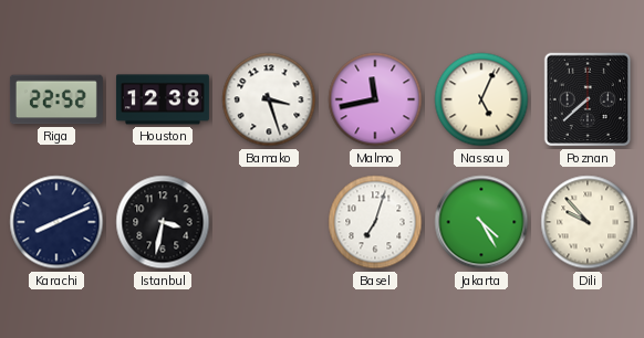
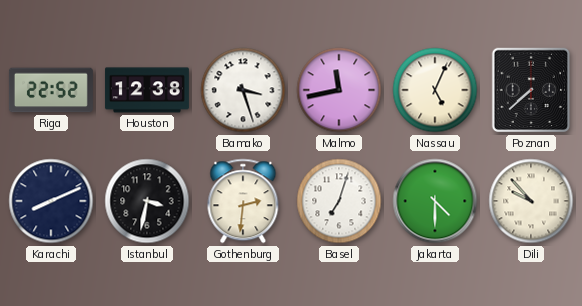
Gothenburg: none -> 2:31 (243, 201)
Jakarta: 4:25 -> 4:30 (435, 201)
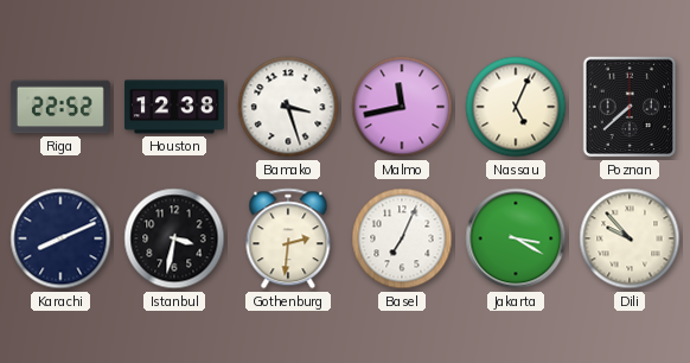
Basel: 7:03 -> 7:04 (402, 238)
Jakarta: 4:30 -> 3:20 (516, 238)
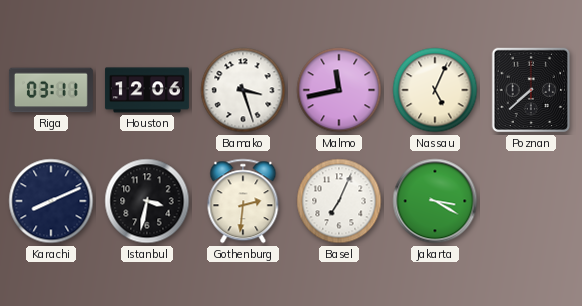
Riga: 22:52 -> 03:11 (51, 90)
Houston: 12:38 -> 12:06 (147, 90)
Dili: 9:53 -> none (630, 238)
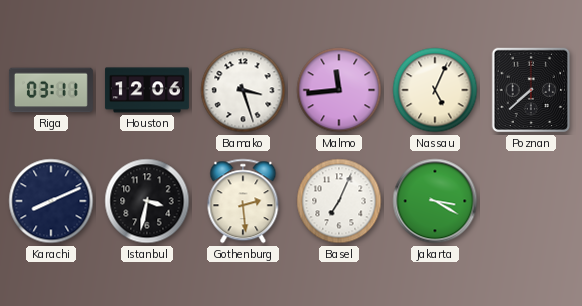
Malmo: 11:43 -> 11:44 (339, 90)
Gothenburg: 2:31 -> 2:29 (243, 201)
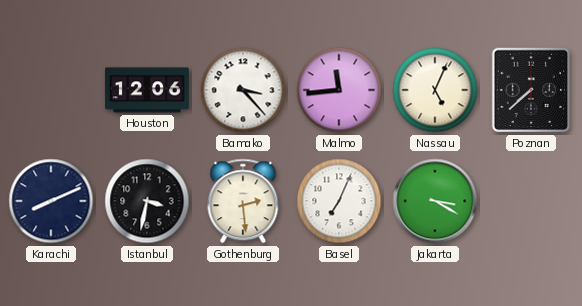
Riga: 03:11 -> none (51, 90)
Bamako: 3:27 -> 3:23 (243, 90)
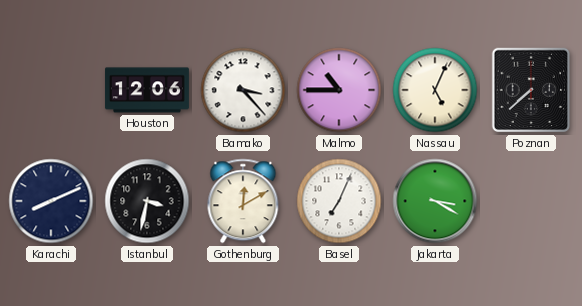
Malmo: 11:44 -> 10:45 (339, 90)
Gothenburg: 2:29 -> 12:10 (243, 201)
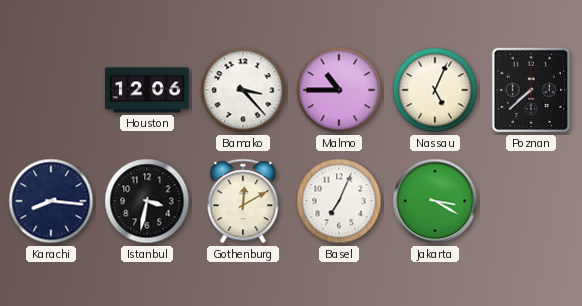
Karachi: 8:11 -> 8:16 (51, 201)
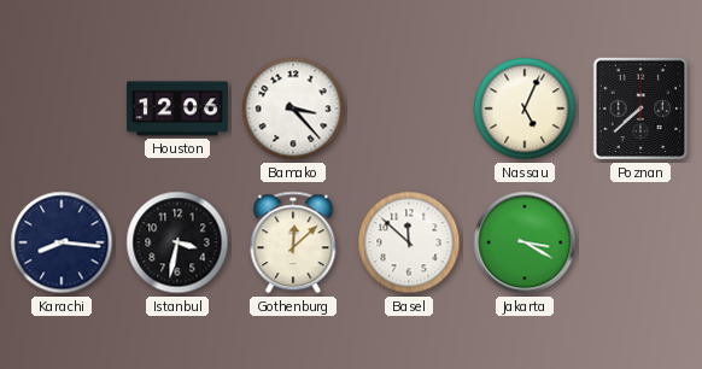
Malmo: 10:45 -> none (339, 90)
Gothenburg: 12:10 -> 12:08 (293, 242)
Basel: 7:04 -> 11:52 (409, 242)
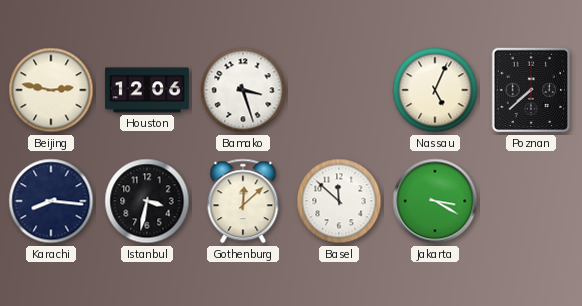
Beijing: none -> 2:47 (51, 90)
Bamako: 3:23 -> 3:27 (243, 90)
